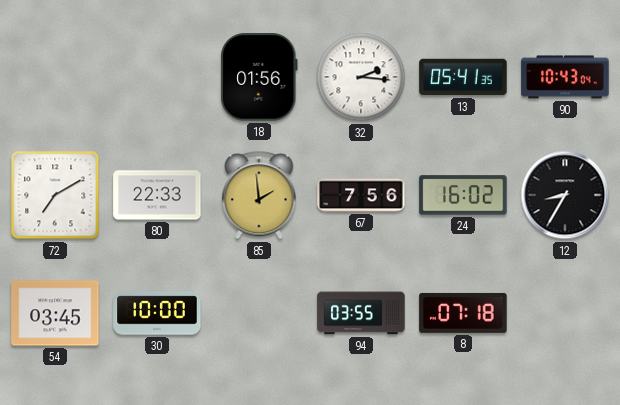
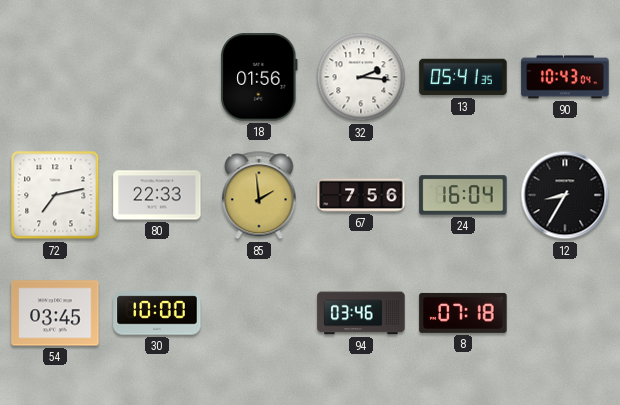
72: 7:10 -> 7:13 (55, 195)
24: 16:02 -> 16:04 (463, 195)
94: 03:55 -> 03:46 (361, 313)
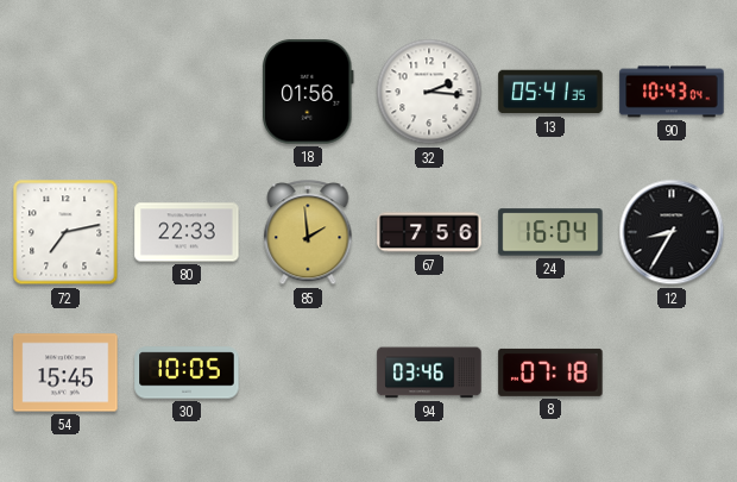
54: 03:45 -> 15:45 (65, 373)
30: 10:00 -> 10:05 (187, 373)
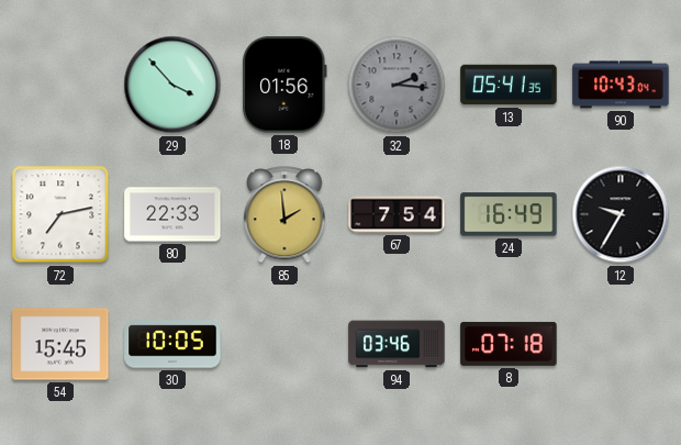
29: none -> 3:53 (172, 85)
32 dial: white -> grey (397, 85)
67: 7:56 -> 7:54 (397, 214)
24: 16:04 -> 16:49 (509, 214)
12: 8:35 -> 9:35 (621, 214)
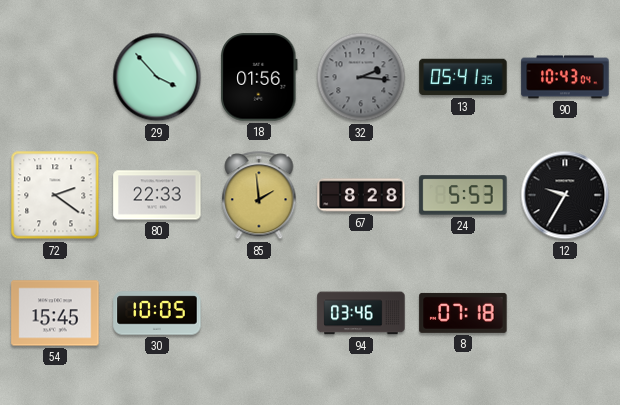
72: 7:13 -> 2:21 (55, 195)
67: 7:54 -> 8:28 (361, 195)
24: 16:49 -> 5:53 (463, 195)
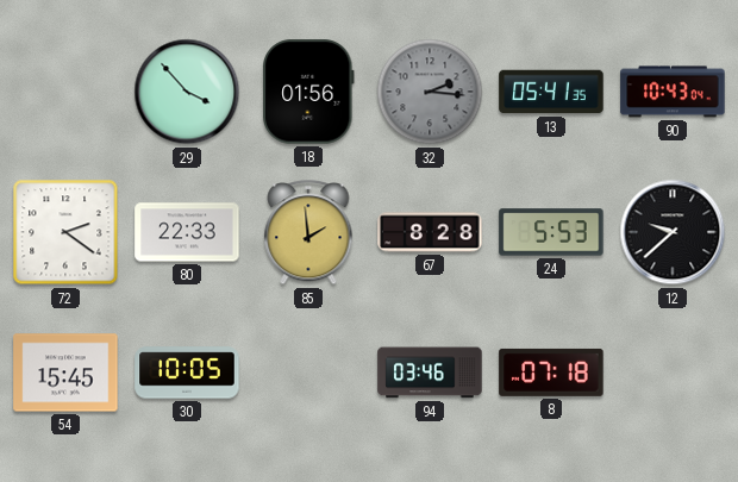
12: 9:35 -> 9:38 (673, 232)
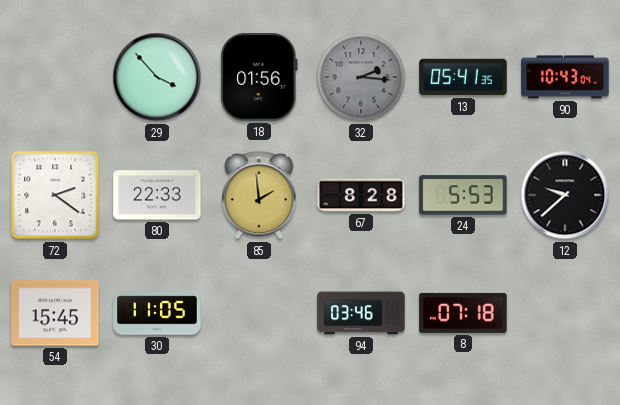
30: 10:05 -> 11:05 (157, 313)
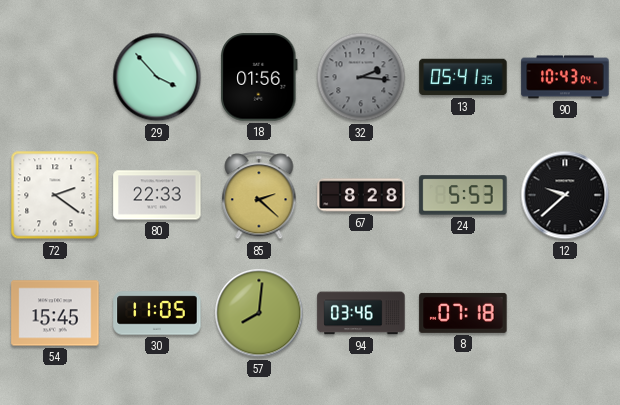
85: 1:59 -> 2:22 (259, 196)
57: none -> 8:01 (259, 313)
